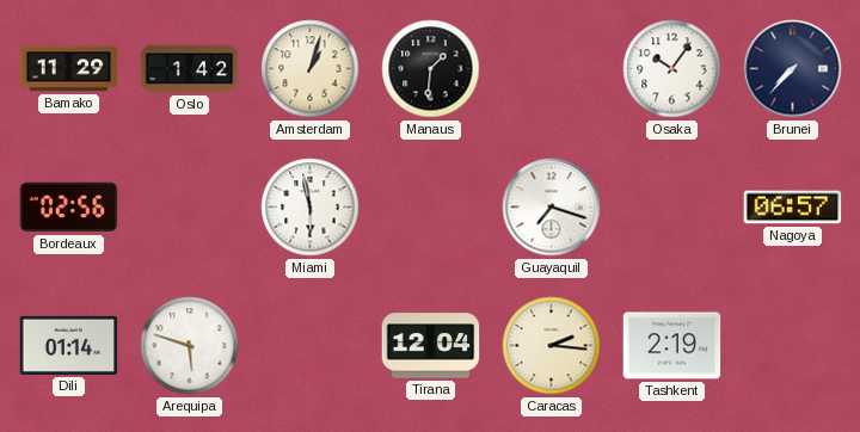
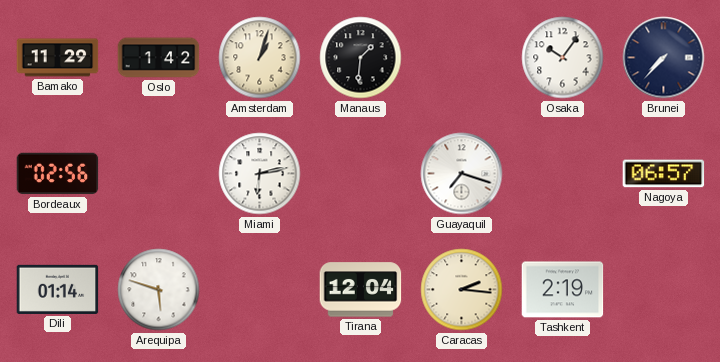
Miami: 5:58 -> 6:13 (260, 174)
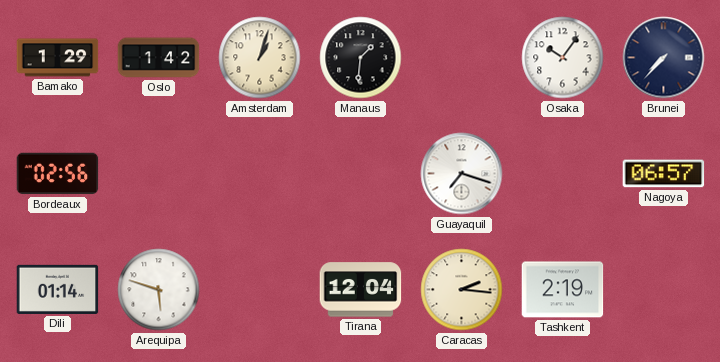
Bamako: 11:29 -> 1:29 (58, 58)
Miami: 6:13 -> none (260, 174)
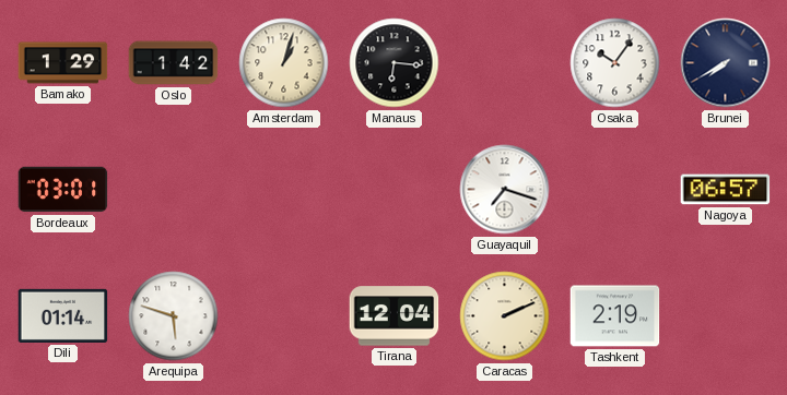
Manaus: 1:31 -> 6:16 (395, 63)
Brunei: 7:37 -> 7:40 (726, 63)
Bordeaux: 02:56 -> 03:01 (63, 190)
Caracas: 2:16 -> 2:11 (505, 316)
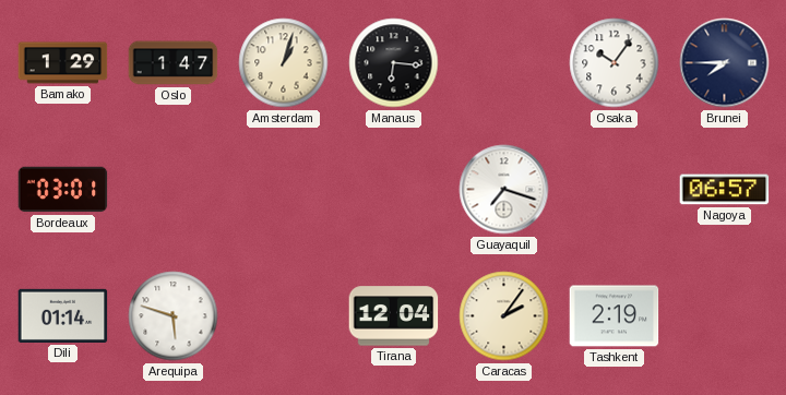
Oslo: 1:42 -> 1:47 (174, 63)
Brunei: 7:40 -> 7:45 (725, 63)
Caracas: 2:11 -> 2:06 (504, 316)
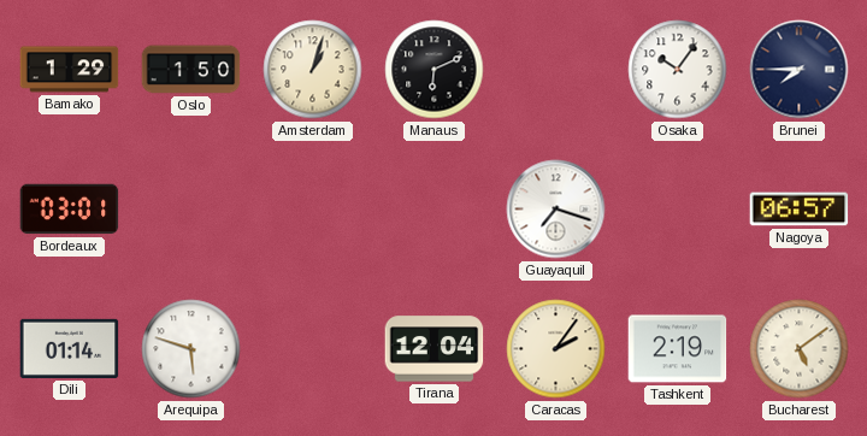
Oslo: 1:47 -> 1:50 (191, 70)
Manaus: 6:16 -> 6:11 (435, 70)
Bucharest: none -> 5:09 (800, 349)
